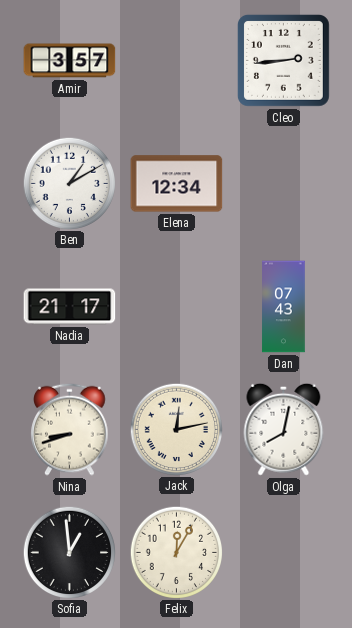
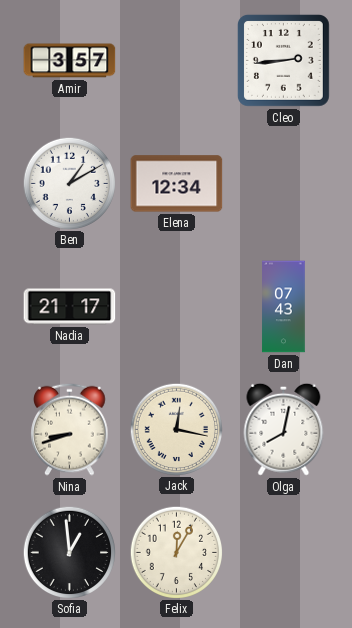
Jack: 12:13 -> 12:17 (176, 429)
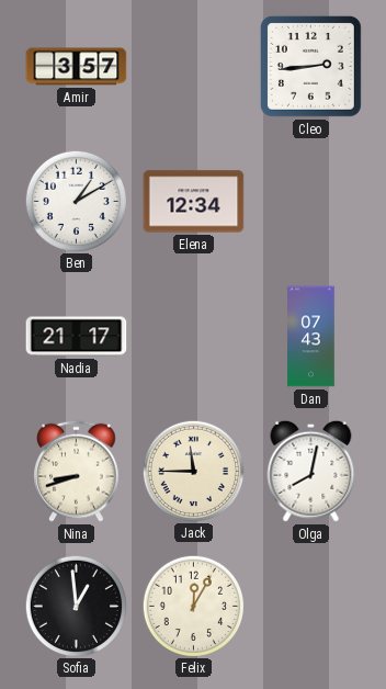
Jack: 12:17 -> 11:45 (193, 471)
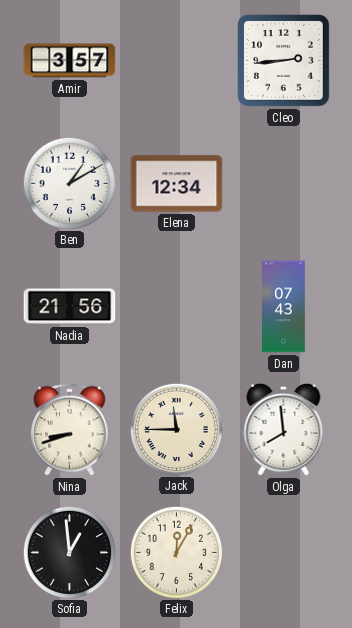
Nadia: 21:17 -> 21:56 (70, 307)
Olga: 8:02 -> 7:59 (284, 429)
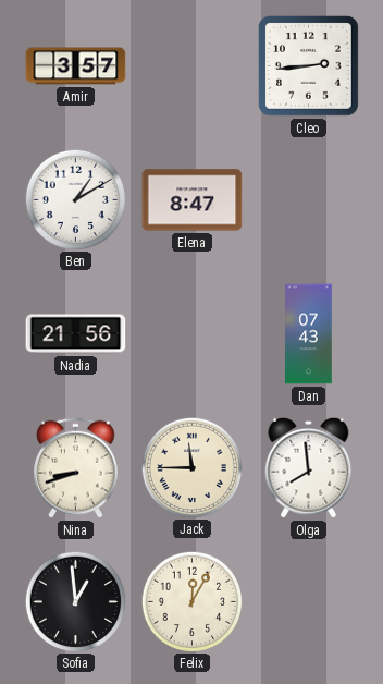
Elena: 12:34 -> 8:47 (193, 200)
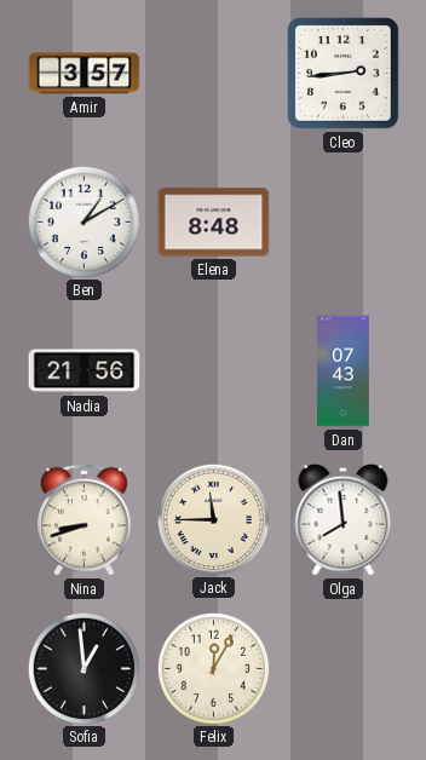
Elena: 8:47 -> 8:48 (214, 223)
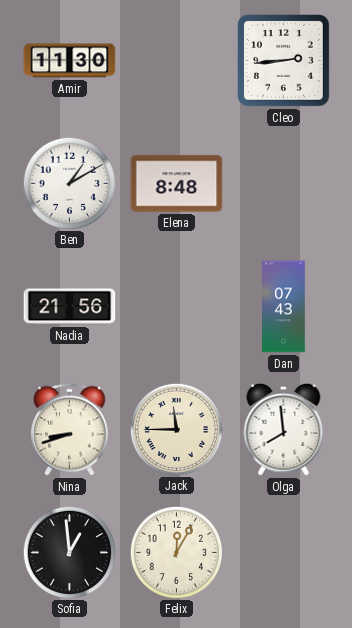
Amir: 3:57 -> 11:30 (70, 61)
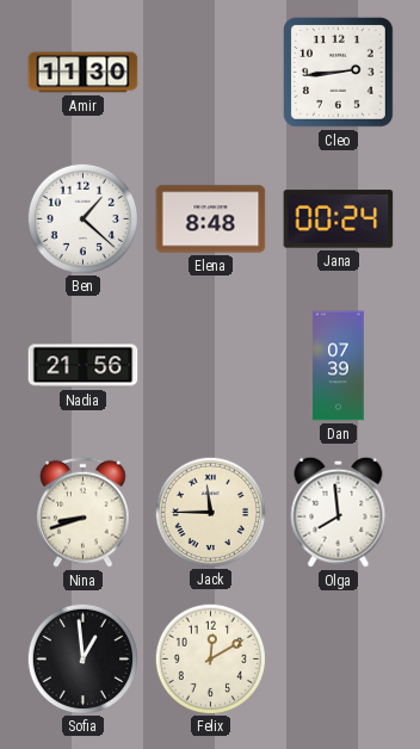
Ben: 1:10 -> 1:22 (82, 218)
Jana: none -> 00:24 (339, 219)
Dan: 07:43 -> 07:39 (339, 366)
Felix: 12:05 -> 12:10 (210, 658)
